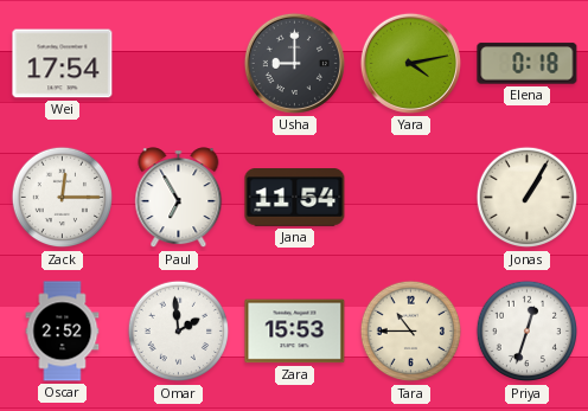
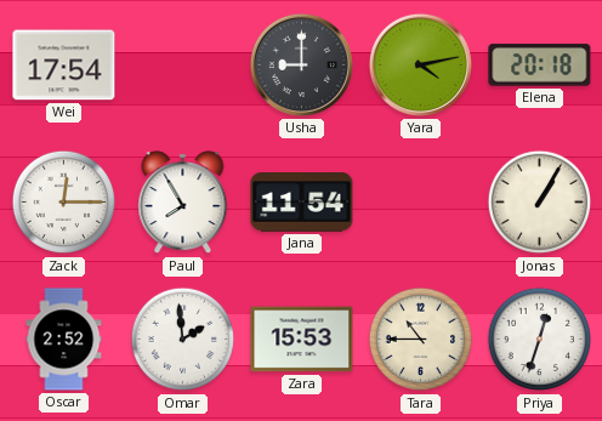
Elena: 0:18 -> 20:18 (540, 66)
Paul: 6:55 -> 7:55 (183, 203)
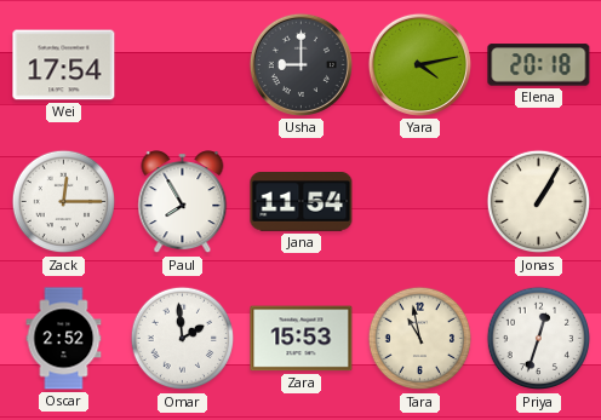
Tara: 10:45 -> 10:58 (420, 339)
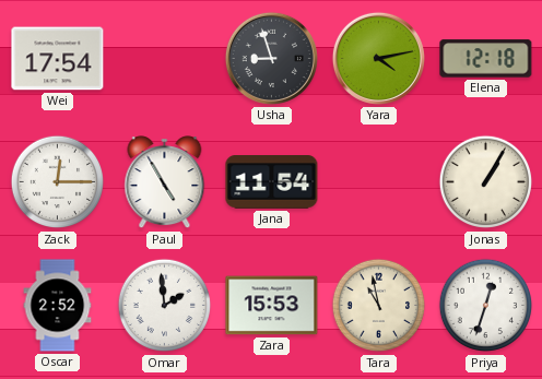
Usha: 9:00 -> 8:57 (271, 58)
Elena: 20:18 -> 12:18 (486, 59)
Paul: 7:55 -> 4:55 (165, 182)
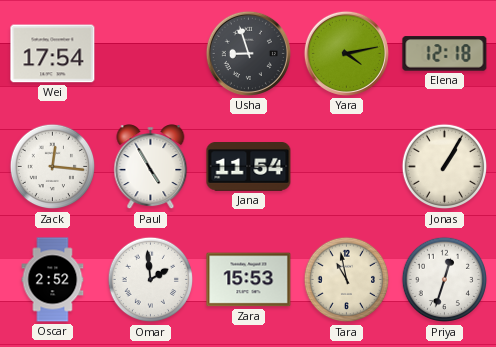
Zack: 12:15 -> 12:16 (53, 167)
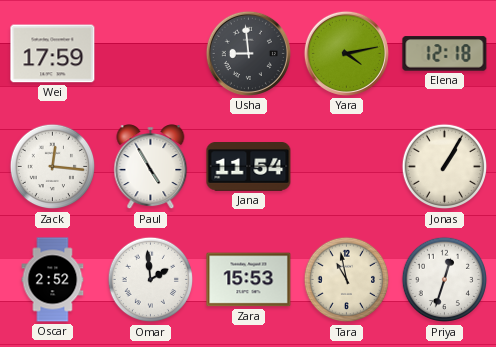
Wei: 17:54 -> 17:59 (53, 54)
Usha: 8:57 -> 8:59 (248, 53)
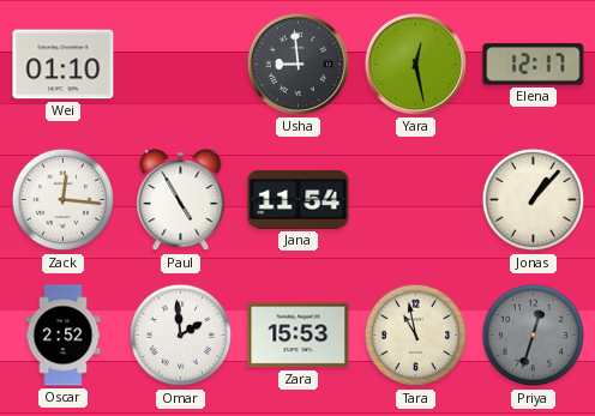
Wei: 17:59 -> 01:10 (64, 65)
Yara: 4:13 -> 12:28 (415, 64)
Elena: 12:18 -> 12:17 (534, 65)
Jonas: 1:05 -> 1:07 (534, 200)
Priya dial: white -> grey (534, 336)
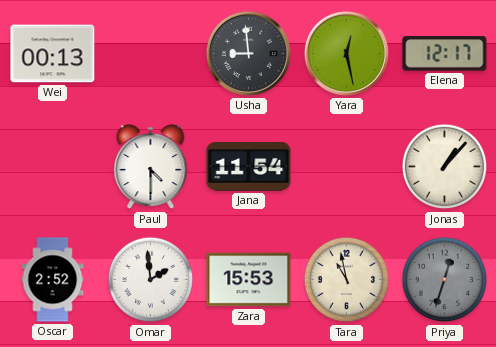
Wei: 01:10 -> 00:13 (53, 54)
Zack: 12:16 -> none (64, 200)
Paul: 4:55 -> 4:30 (151, 167)
